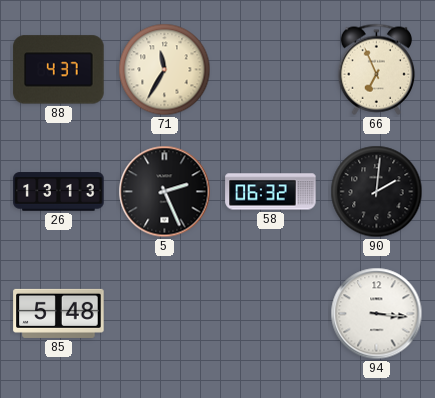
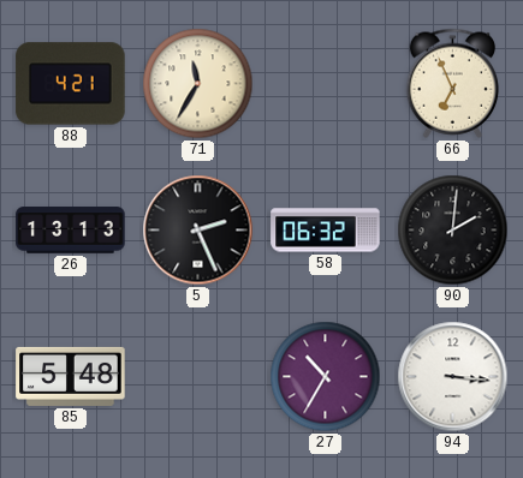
88: 4:37 -> 4:21 (71, 84)
27: none -> 10:35 (326, 377)
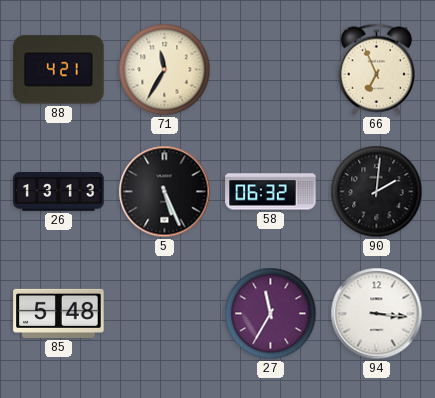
5: 2:26 -> 5:26 (165, 192)
27: 10:35 -> 11:35 (271, 314)
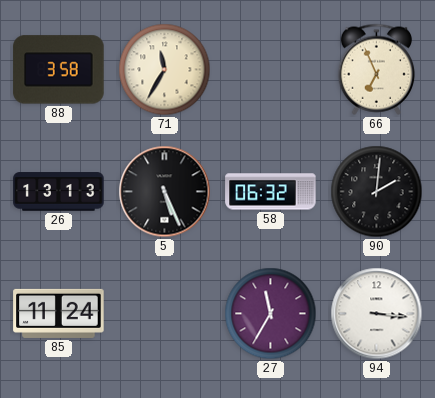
88: 4:21 -> 3:58 (59, 70)
85: 5:48 -> 11:24 (59, 313)
